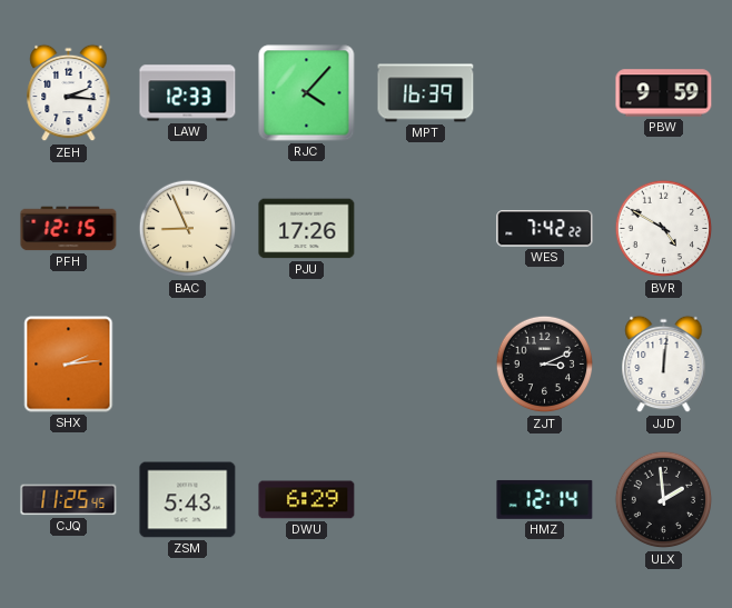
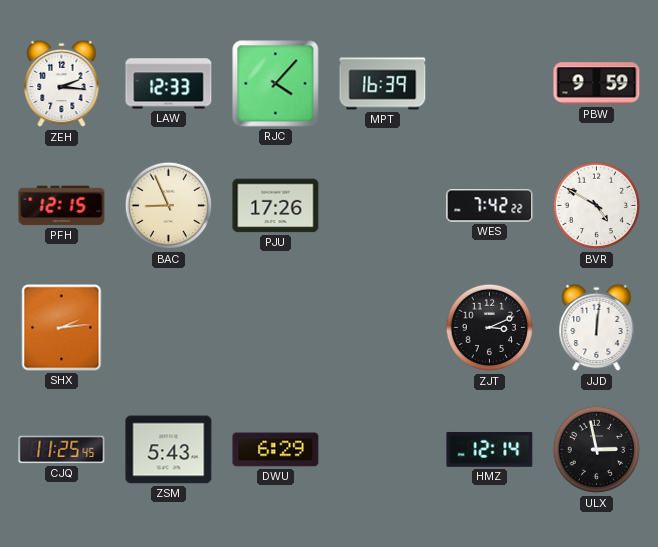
ULX: 1:59 -> 2:58 (597, 450)
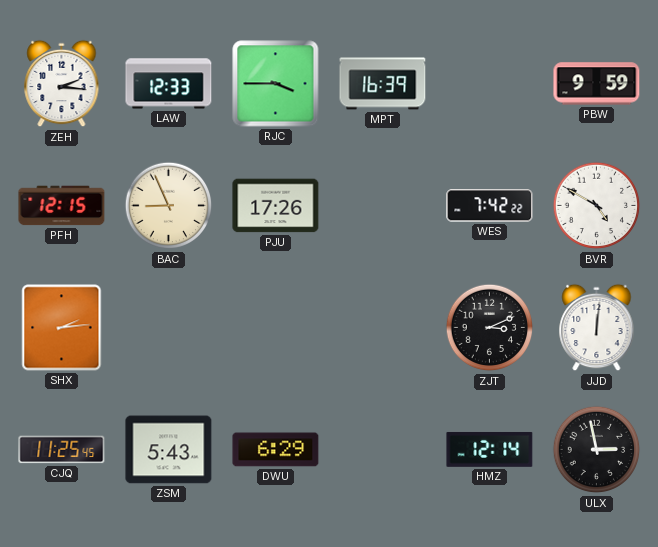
RJC: 4:07 -> 3:45 (276, 84)
